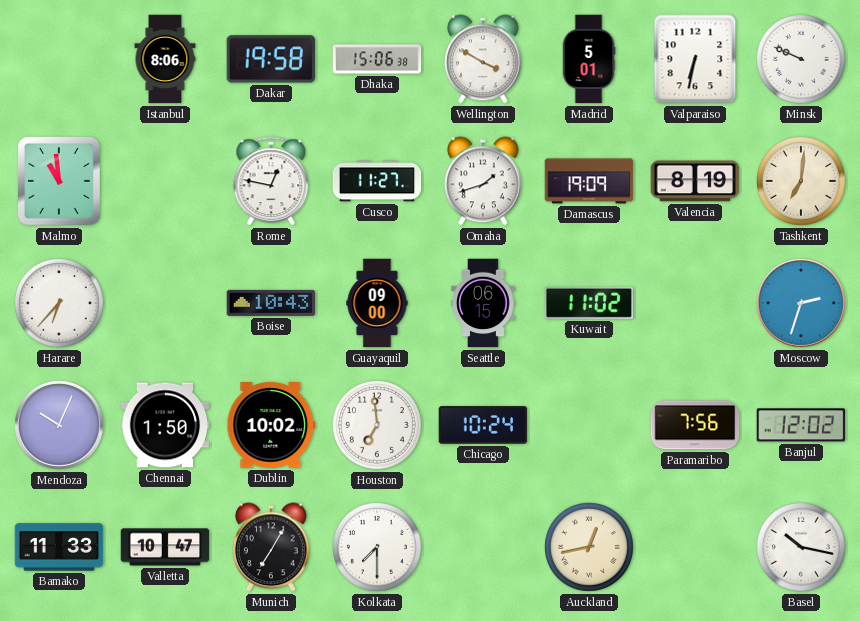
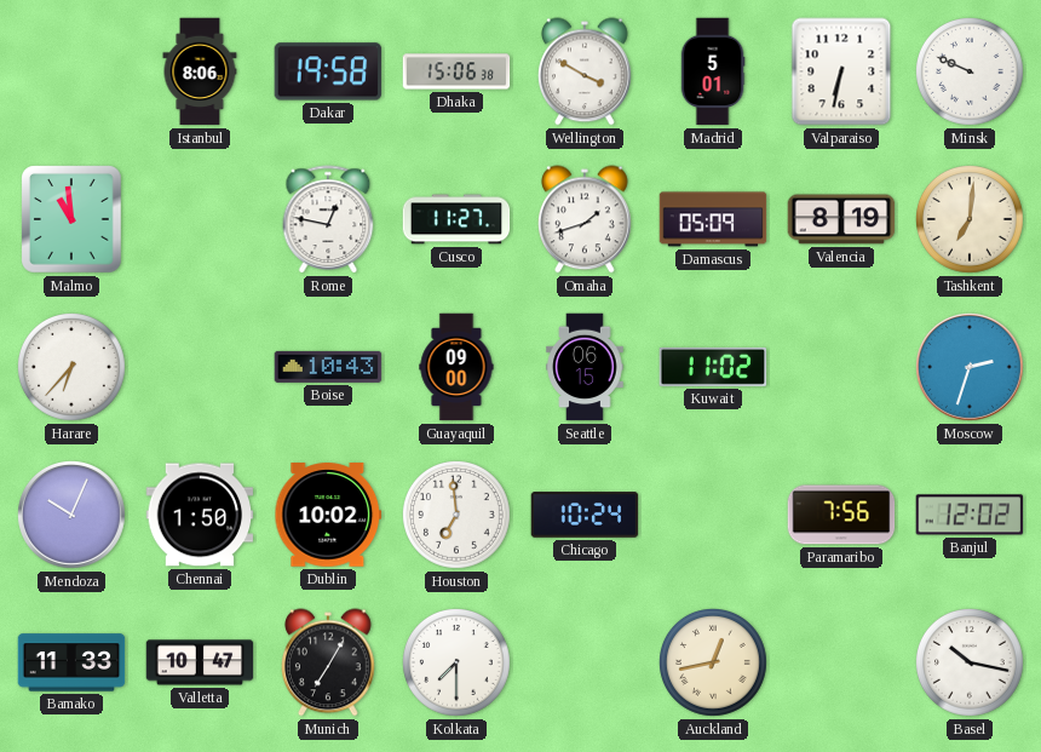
Damascus: 19:09 -> 05:09 (713, 219)
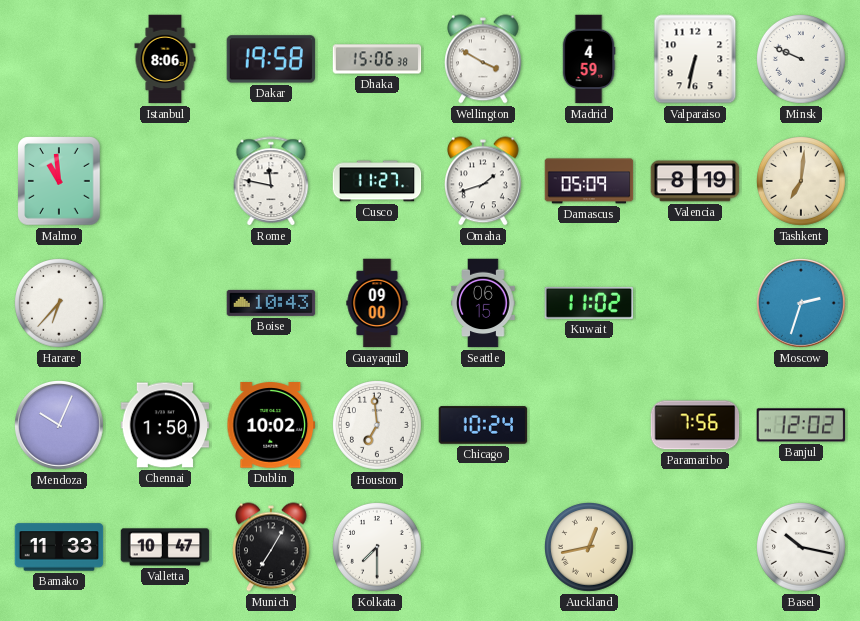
Madrid: 5:01 -> 4:59 (589, 59)
Rome: 12:47 -> 11:47 (271, 181)
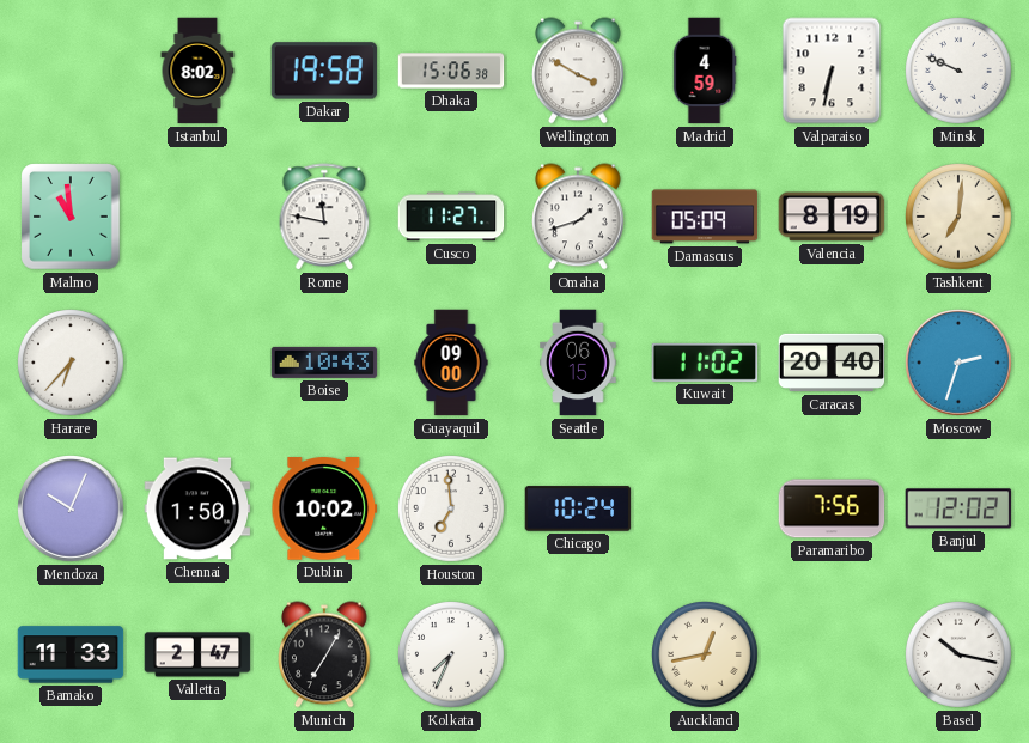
Istanbul: 8:06 -> 8:02 (197, 71)
Caracas: none -> 20:40 (832, 363)
Valletta: 10:47 -> 2:47 (197, 654)
Kolkata: 7:30 -> 7:34 (452, 656)
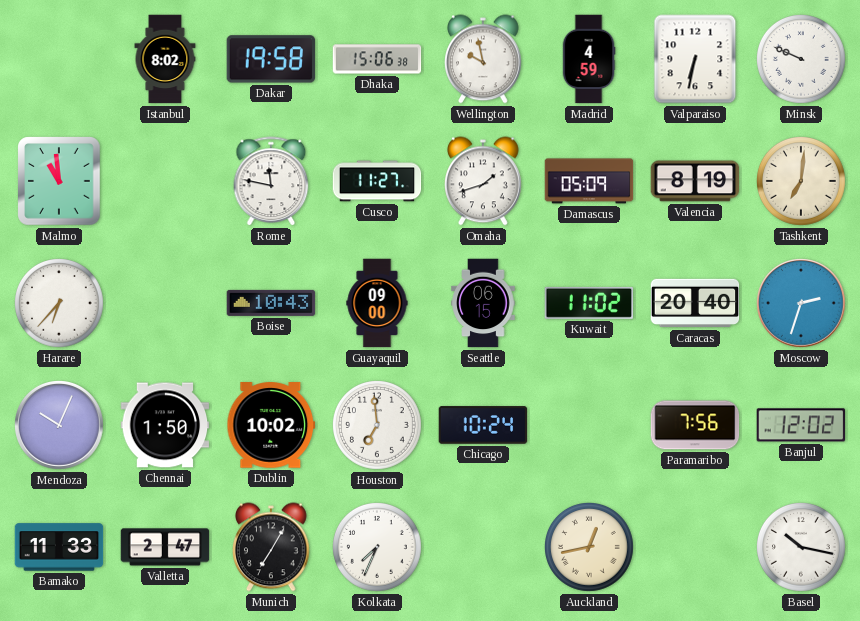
Wellington: 3:50 -> 9:58 (484, 59)
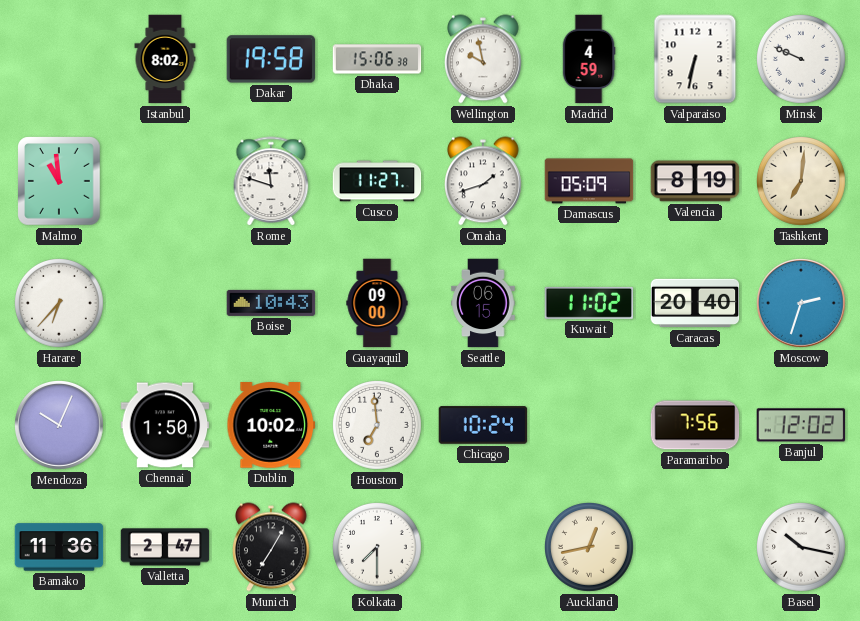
Rome: 11:47 -> 11:48 (271, 181)
Bamako: 11:33 -> 11:36 (59, 547)
Kolkata: 7:34 -> 7:30 (378, 548)
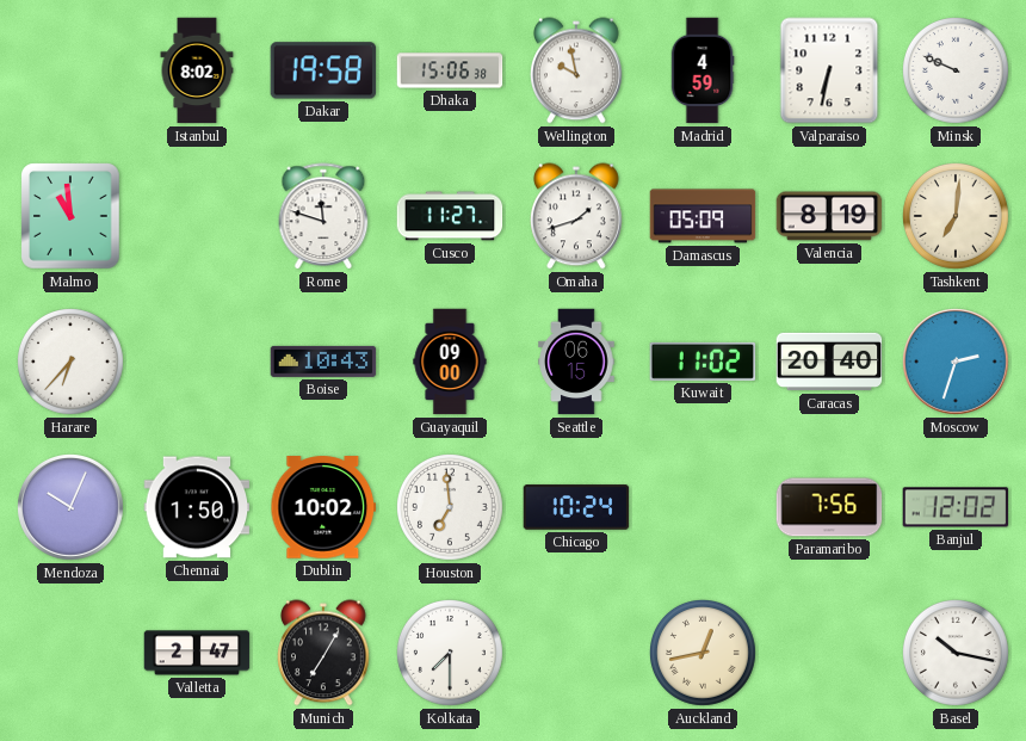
Bamako: 11:36 -> none (59, 547)
